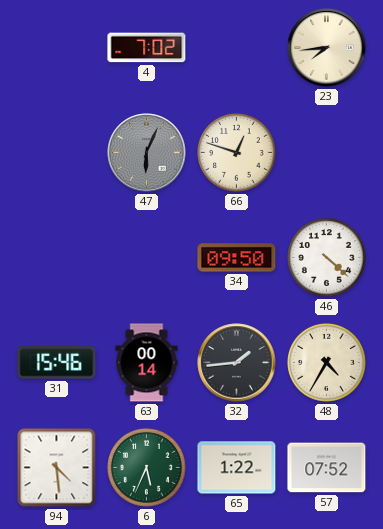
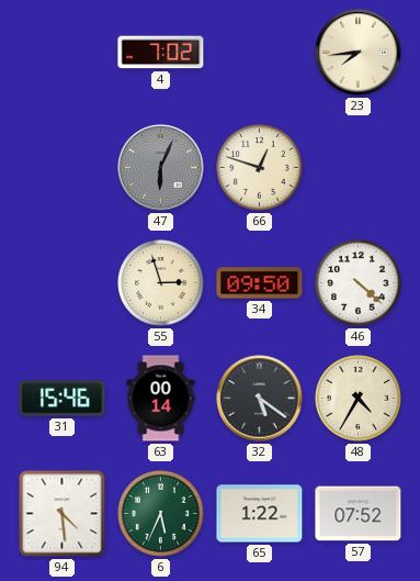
55: none -> 2:57 (161, 283)
32: 1:44 -> 5:21 (260, 399)
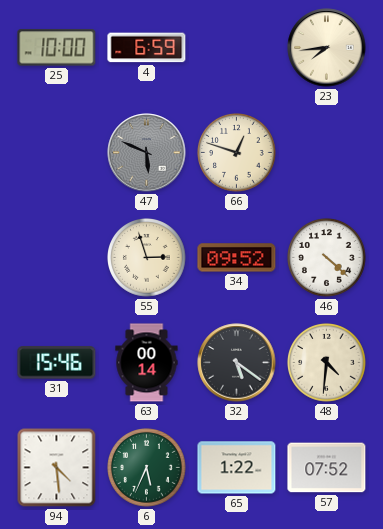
25: none -> 10:00 (57, 48)
4: 7:02 -> 6:59 (147, 48)
47: 6:04 -> 5:49 (147, 153)
34: 09:50 -> 09:52 (237, 258)
48: 4:35 -> 4:31 (327, 363)
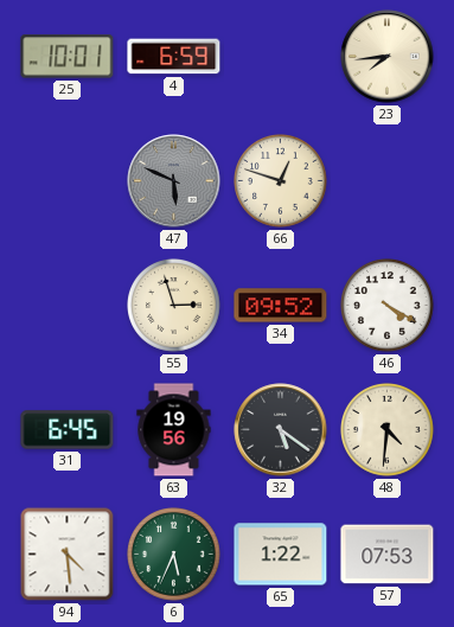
25: 10:00 -> 10:01 (68, 57)
46: 4:22 -> 4:20 (388, 306)
31: 15:46 -> 6:45 (68, 430)
63: 00:14 -> 19:56 (174, 430)
57: 07:52 -> 07:53 (388, 555)
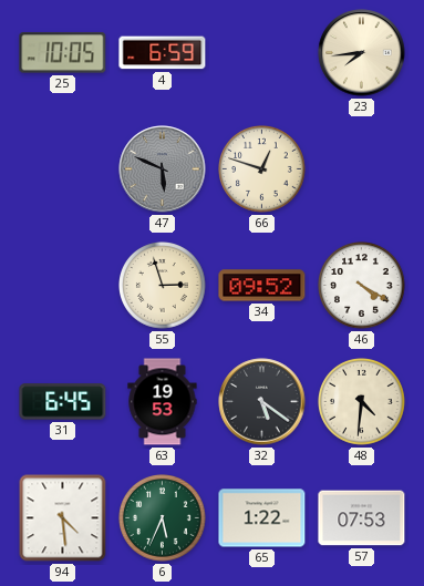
25: 10:01 -> 10:05 (63, 53)
63: 19:56 -> 19:53 (163, 402)
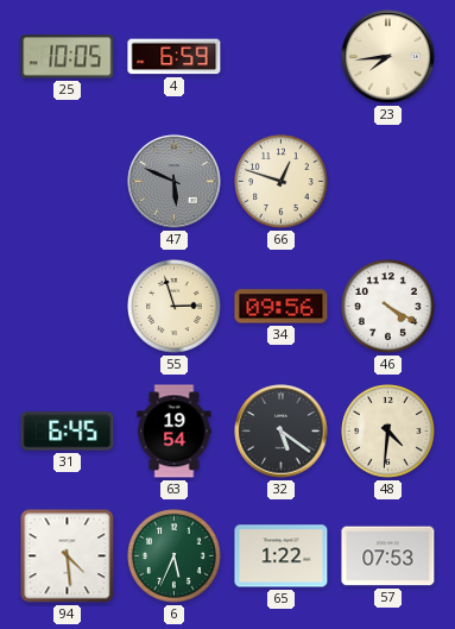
34: 09:52 -> 09:56 (282, 307)
63: 19:53 -> 19:54 (175, 432)
